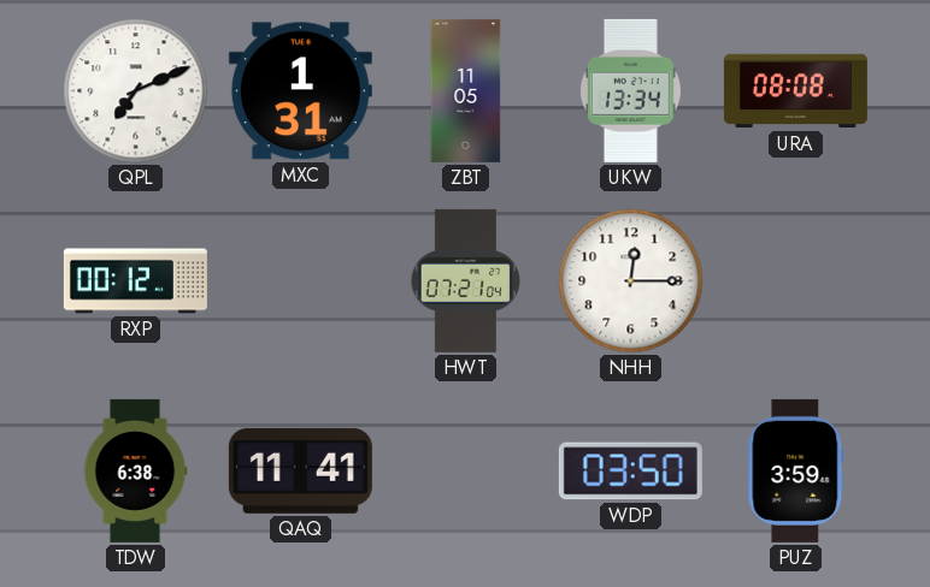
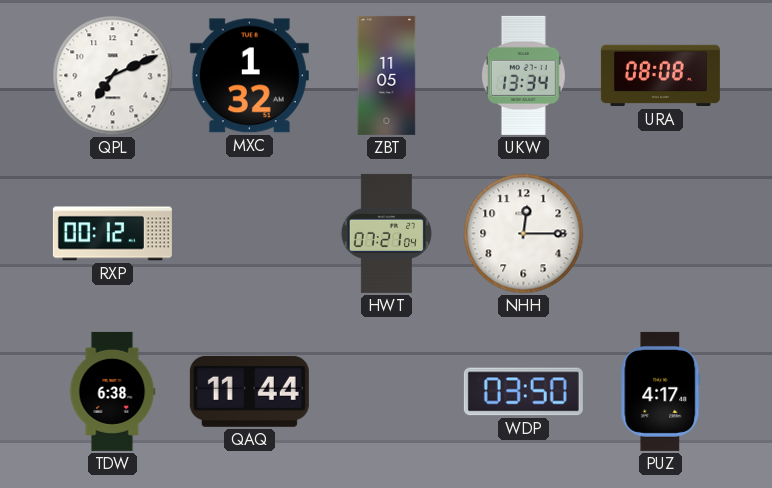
MXC: 1:31 -> 1:32 (249, 76)
QAQ: 11:41 -> 11:44 (249, 391)
PUZ: 3:59 -> 4:17 (661, 391)
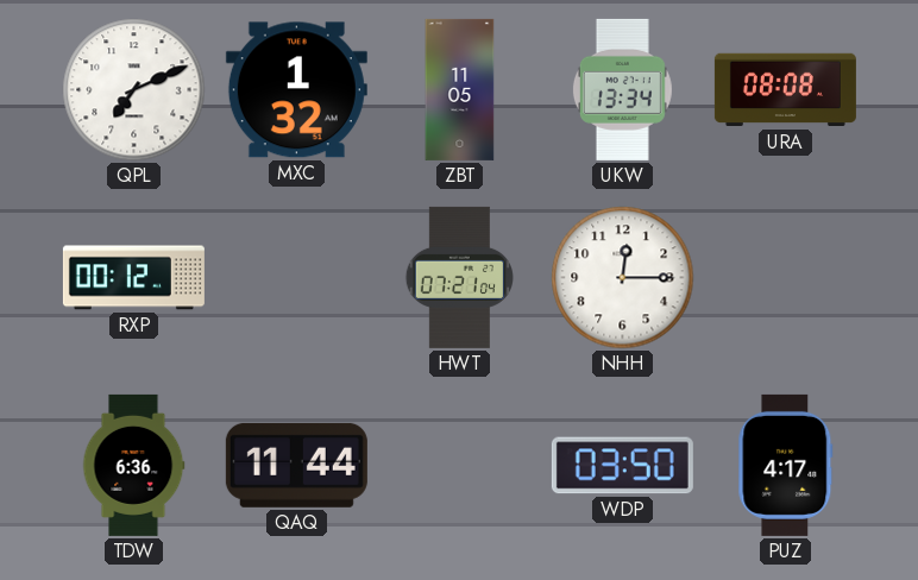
TDW: 6:38 -> 6:36 (133, 465)
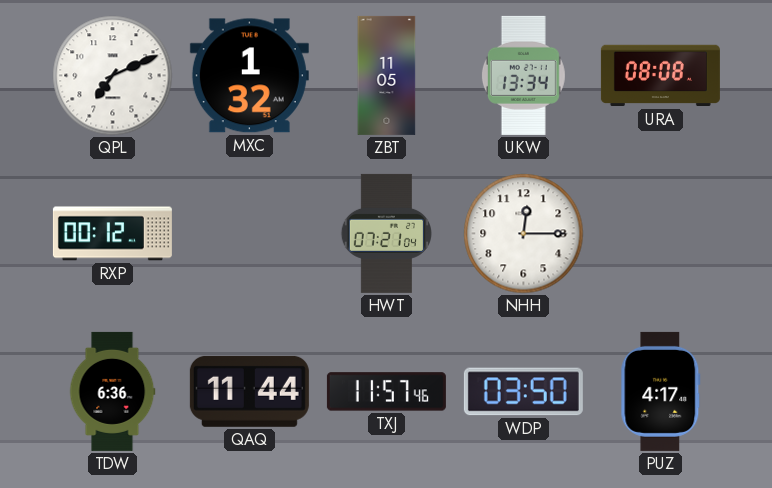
TXJ: none -> 11:57 (386, 392)
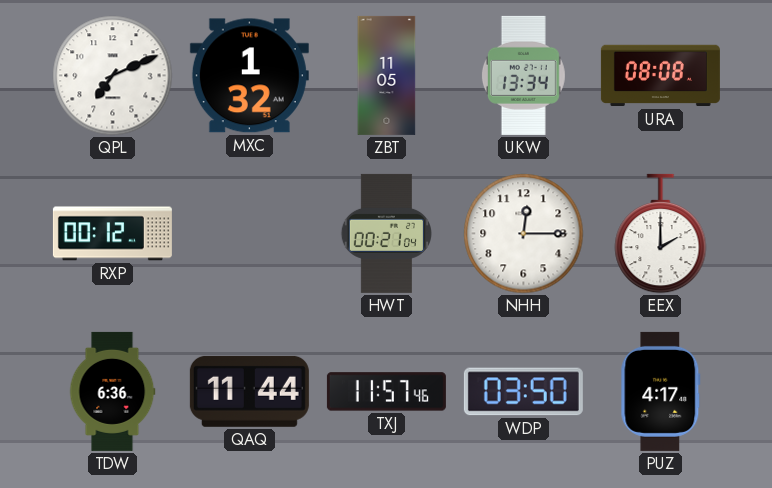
HWT: 07:21 -> 00:21 (386, 233)
EEX: none -> 2:00 (661, 234)
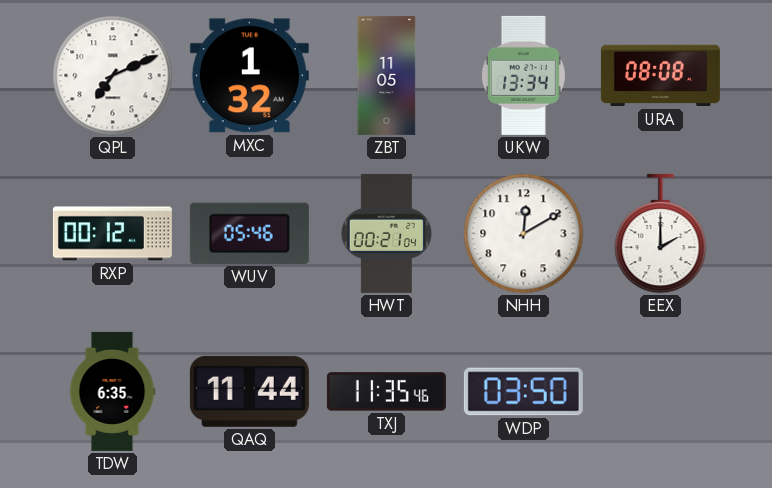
WUV: none -> 05:46 (249, 233)
NHH: 12:15 -> 12:10 (524, 234)
TDW: 6:36 -> 6:35 (112, 391)
TXJ: 11:57 -> 11:35 (386, 392)
PUZ: 4:17 -> none (661, 391)
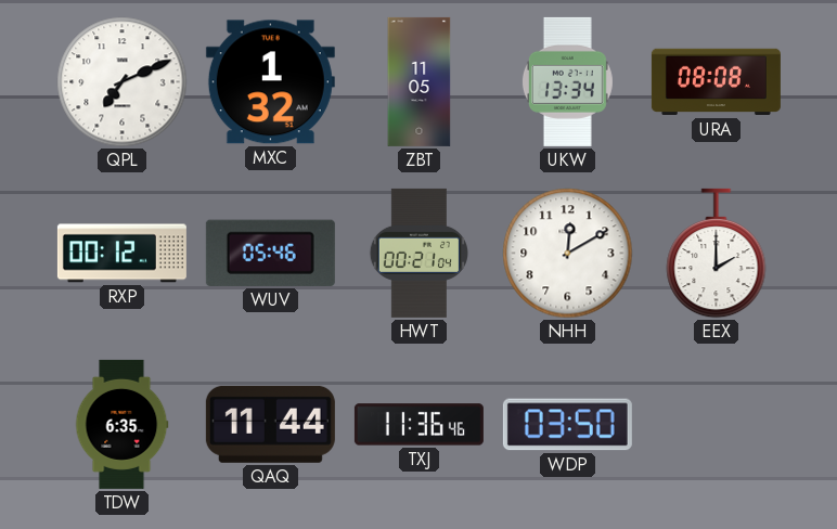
TXJ: 11:35 -> 11:36 (419, 425)
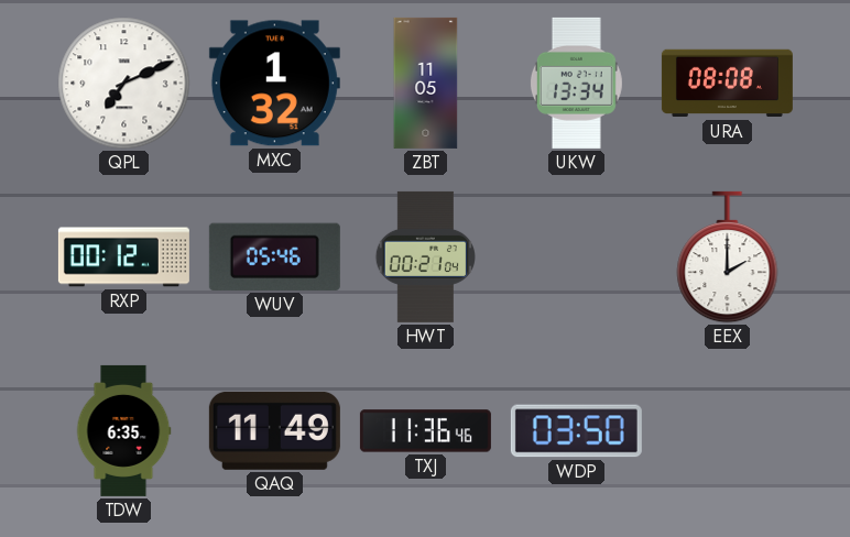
NHH: 12:10 -> none (568, 254)
QAQ: 11:44 -> 11:49 (274, 430)
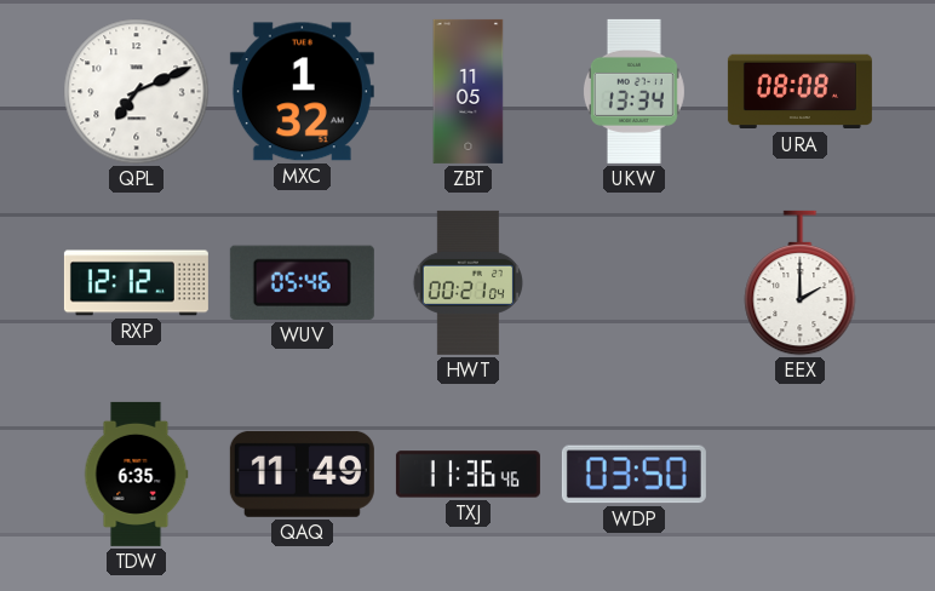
RXP: 00:12 -> 12:12 (136, 283)
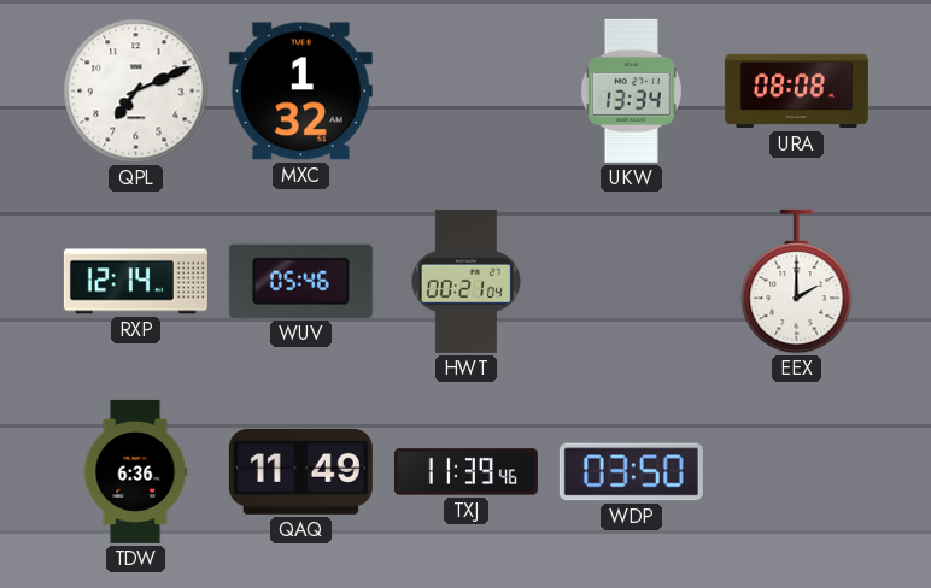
ZBT: 11:05 -> none (469, 91)
RXP: 12:12 -> 12:14 (135, 282)
TDW: 6:35 -> 6:36 (135, 471)
TXJ: 11:36 -> 11:39 (465, 472)
